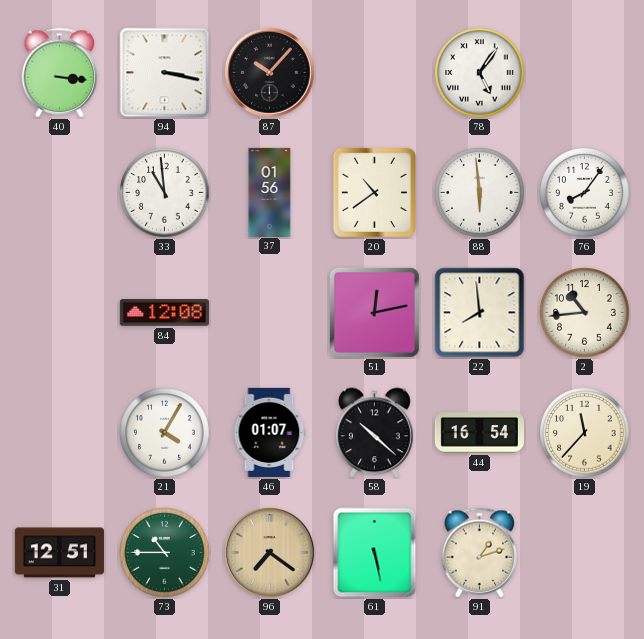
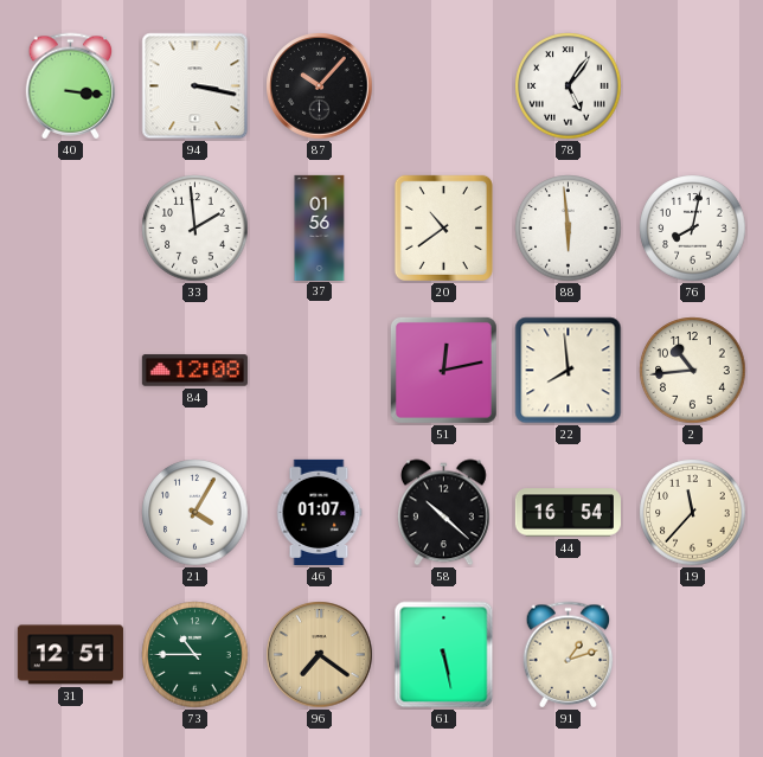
33: 10:59 -> 1:59 (195, 229)
76: 8:06 -> 8:02 (693, 229)
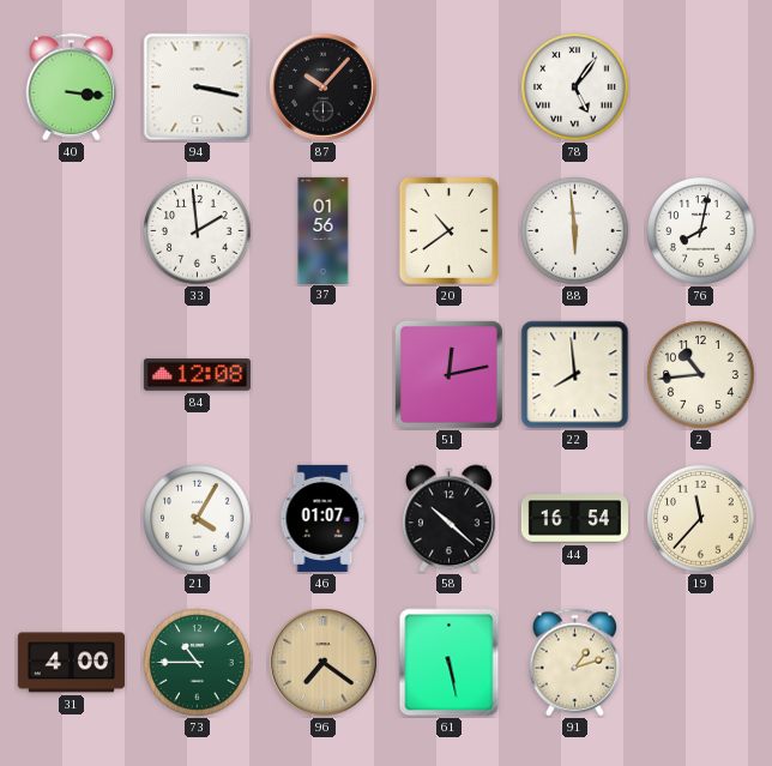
31: 12:51 -> 4:00 (71, 663)
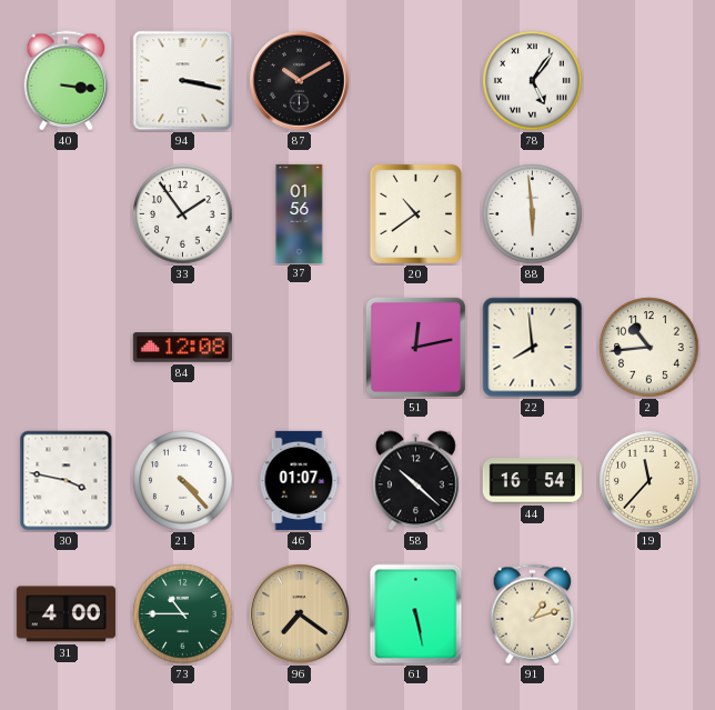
87: 10:07 -> 10:10 (300, 81)
33: 1:59 -> 1:54 (183, 214)
76: 8:02 -> none (701, 231)
30: none -> 3:47 (67, 481)
21: 4:05 -> 4:23 (183, 481)
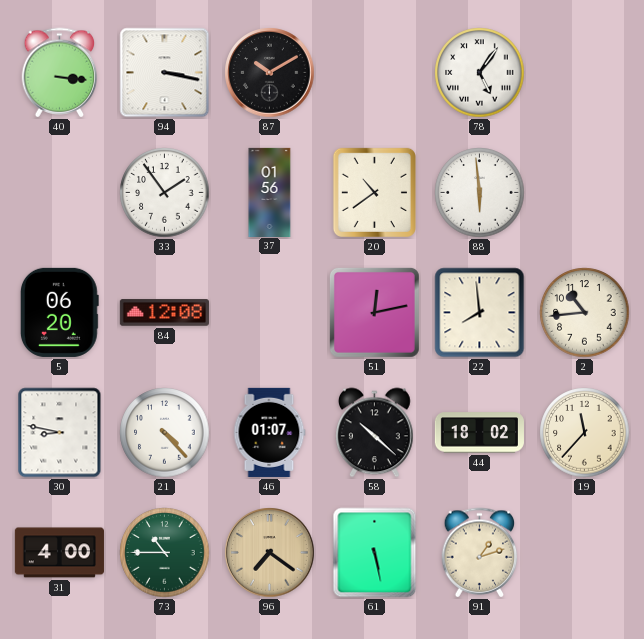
5: none -> 06:20 (59, 312)
30: 3:47 -> 8:47 (60, 433)
44: 16:54 -> 18:02 (479, 433)
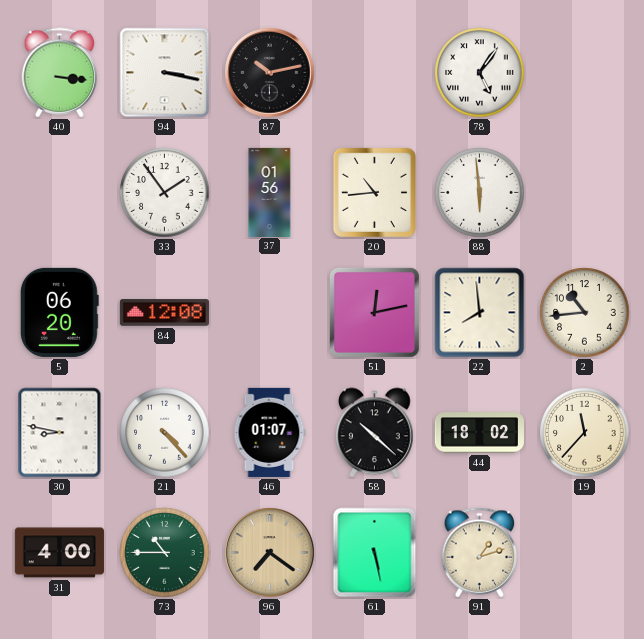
87: 10:10 -> 10:13 (270, 73)
20: 10:39 -> 10:44 (374, 192)
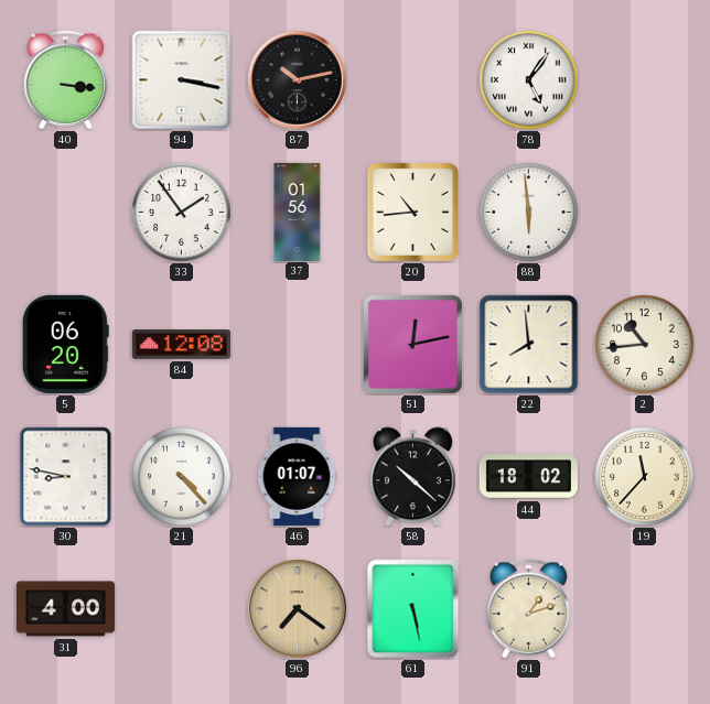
73: 10:45 -> none (165, 553)
